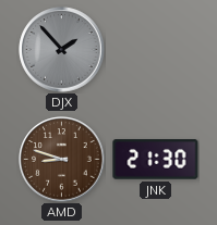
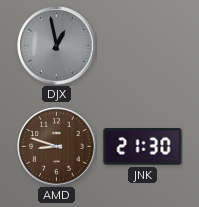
DJX: 1:53 -> 12:58 (57, 46)
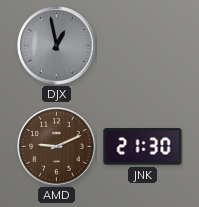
AMD: 8:48 -> 9:11 (57, 147)
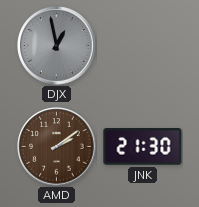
AMD: 9:11 -> 2:09 (57, 147)
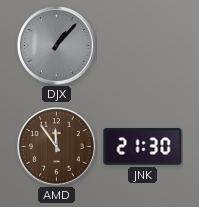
DJX: 12:58 -> 1:07 (57, 46)
AMD: 2:09 -> 11:54 (57, 147)
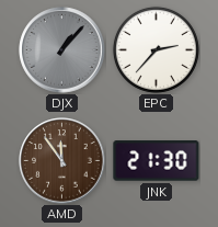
EPC: none -> 2:37 (156, 49)
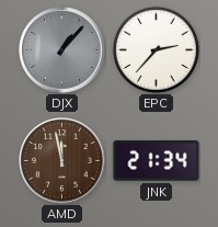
AMD: 11:54 -> 11:58 (62, 161)
JNK: 21:30 -> 21:34 (157, 161)
